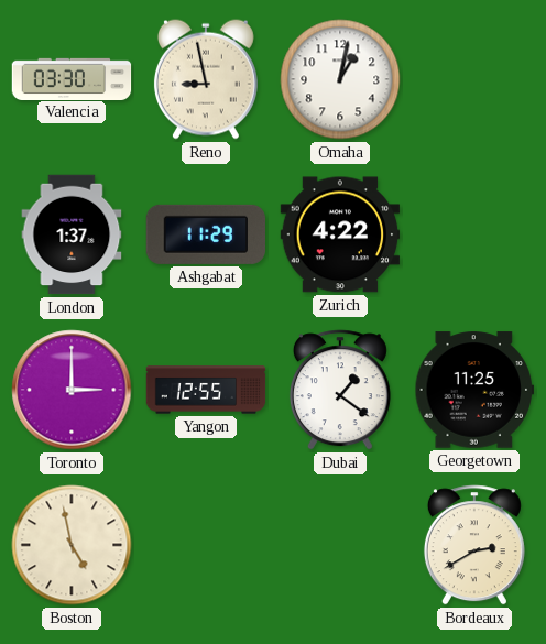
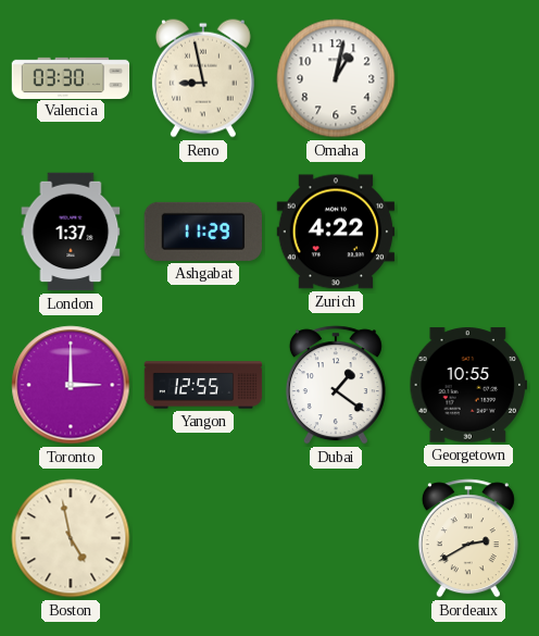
Georgetown: 11:25 -> 10:55 (468, 385)
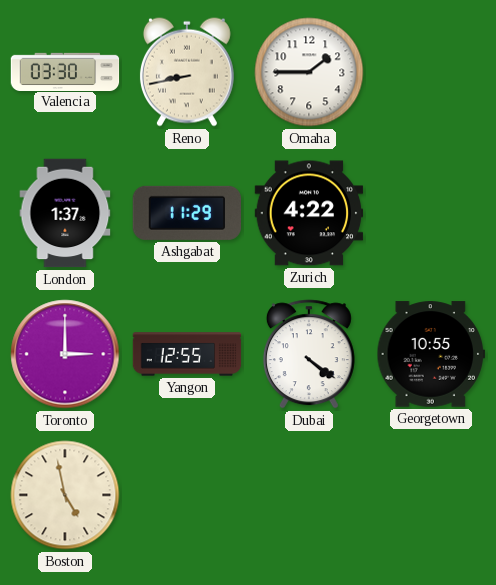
Reno: 8:58 -> 8:43 (187, 72)
Omaha: 1:02 -> 1:45 (309, 72)
Dubai: 1:21 -> 4:21 (309, 354)
Bordeaux: 2:40 -> none (468, 538)
